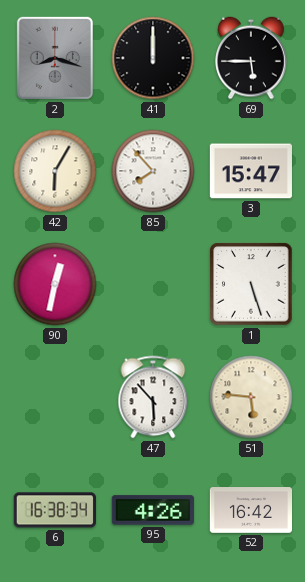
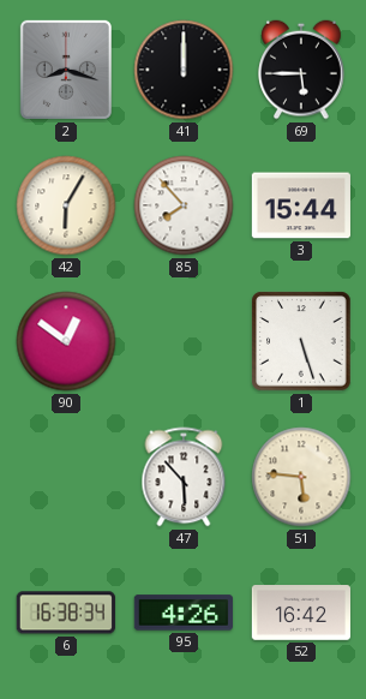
3: 15:47 -> 15:44 (301, 205)
90: 12:32 -> 12:51 (66, 341)
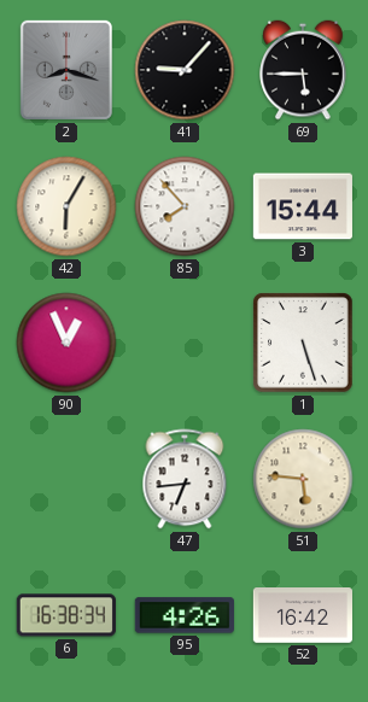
41: 12:00 -> 9:07 (185, 70)
90: 12:51 -> 12:56 (66, 343)
47: 5:53 -> 6:44 (185, 479)
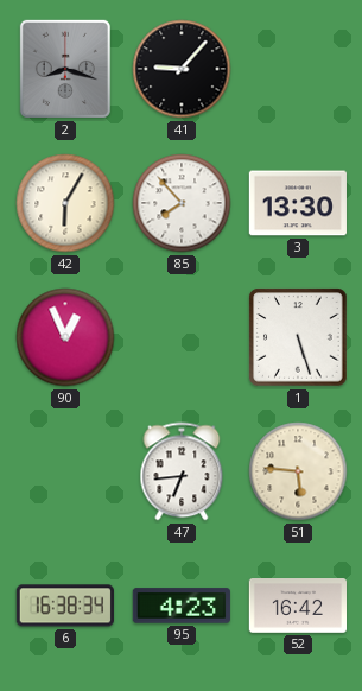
69: 5:45 -> none (303, 70)
3: 15:44 -> 13:30 (298, 203)
95: 4:26 -> 4:23 (182, 606)
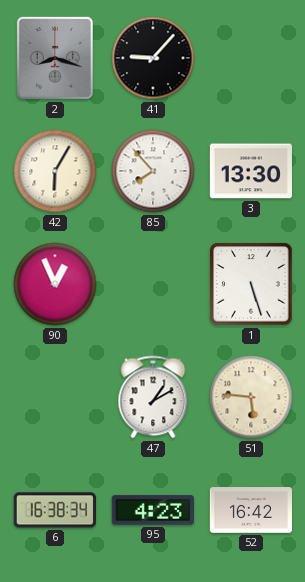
47: 6:44 -> 1:10 (153, 397)
